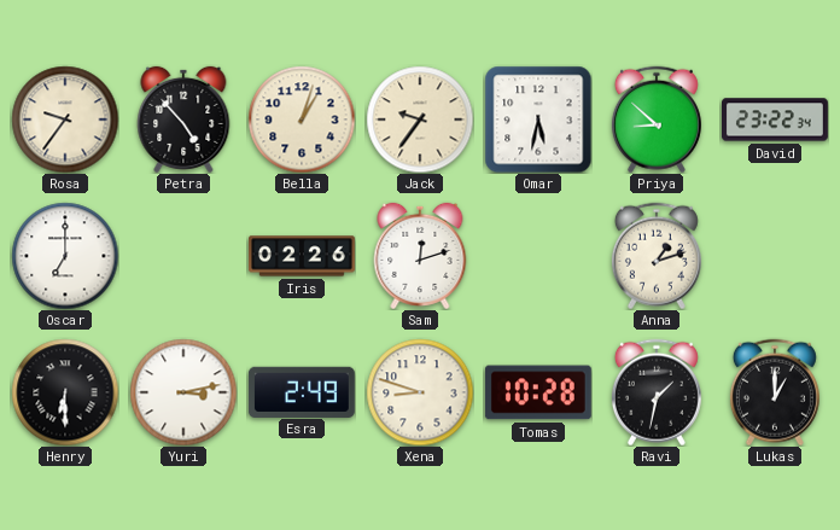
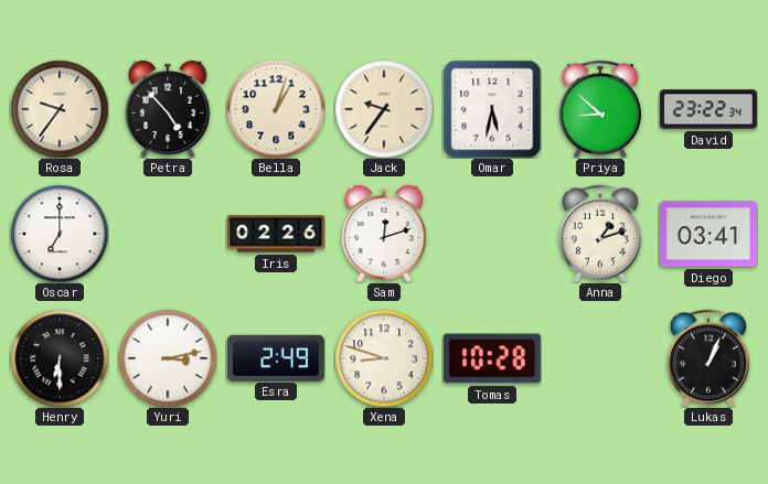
Diego: none -> 03:41 (708, 234)
Ravi: 1:32 -> none (657, 392)
Lukas: 1:00 -> 1:04 (708, 358)
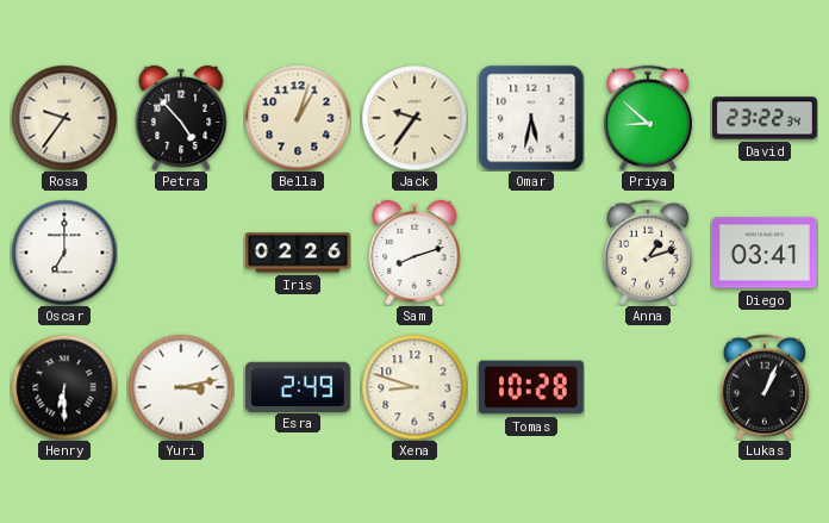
Sam: 12:12 -> 8:12 (414, 253)
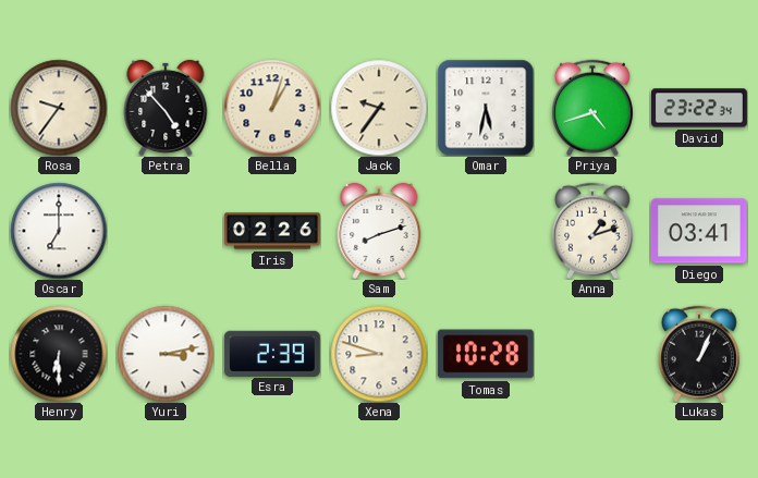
Priya: 8:52 -> 4:42 (592, 108)
Esra: 2:49 -> 2:39 (272, 353)
